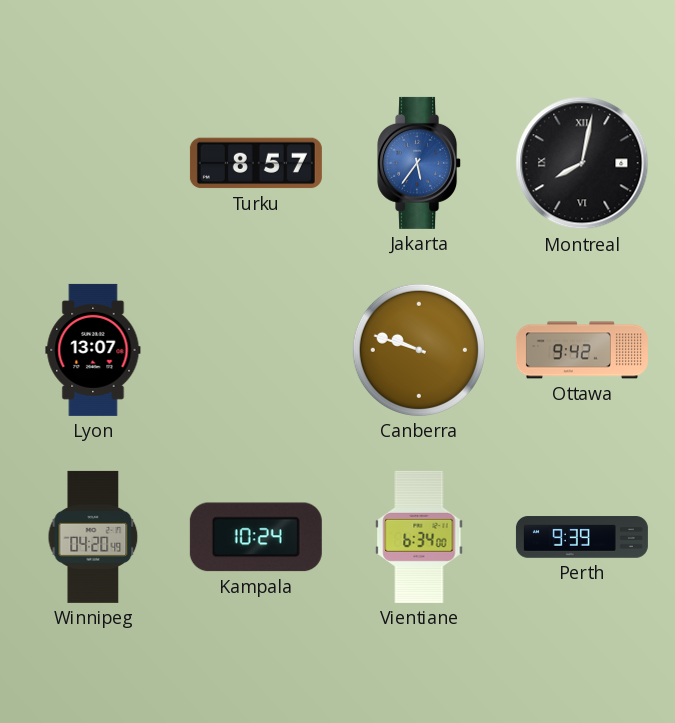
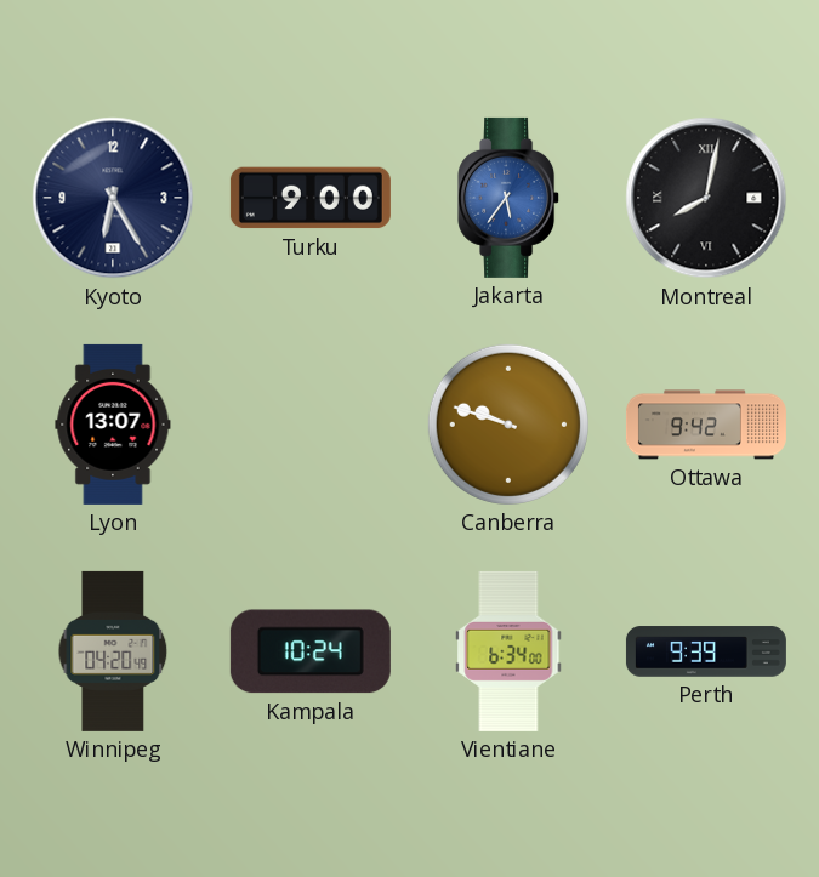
Kyoto: none -> 6:25 (113, 198)
Turku: 8:57 -> 9:00 (311, 198)
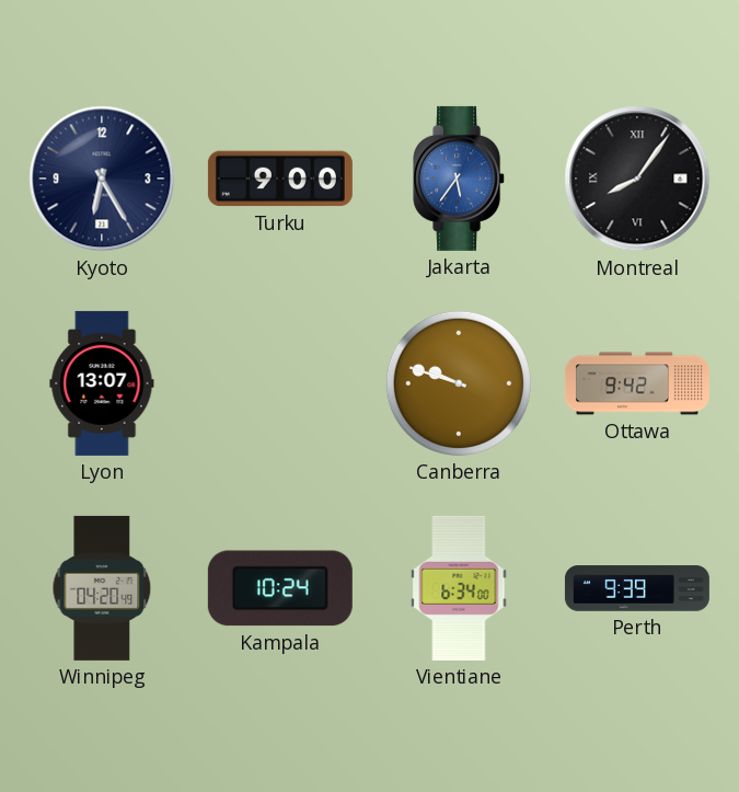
Montreal: 8:02 -> 8:06 (637, 179)
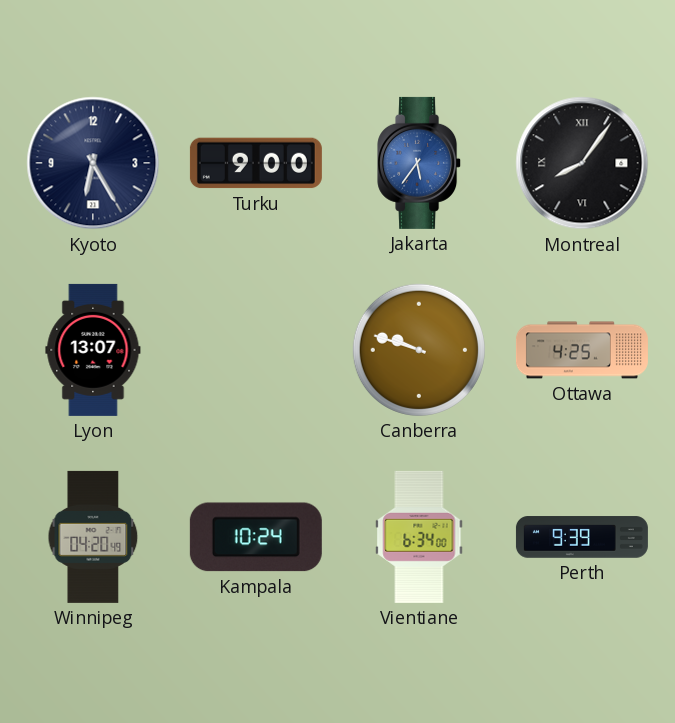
Ottawa: 9:42 -> 4:25 (582, 350)
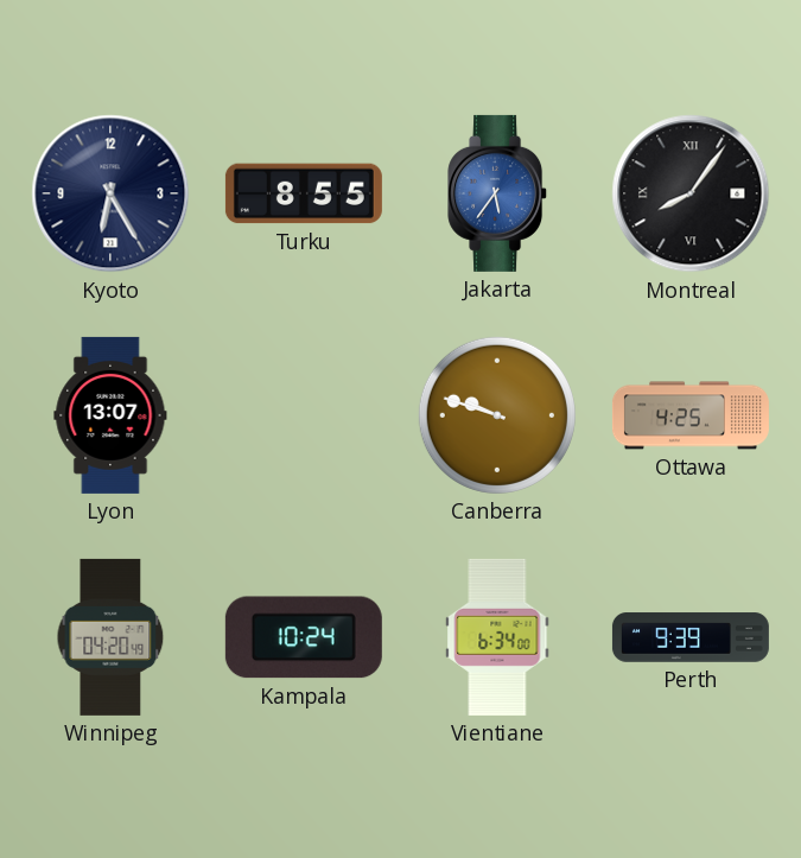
Turku: 9:00 -> 8:55 (304, 193)
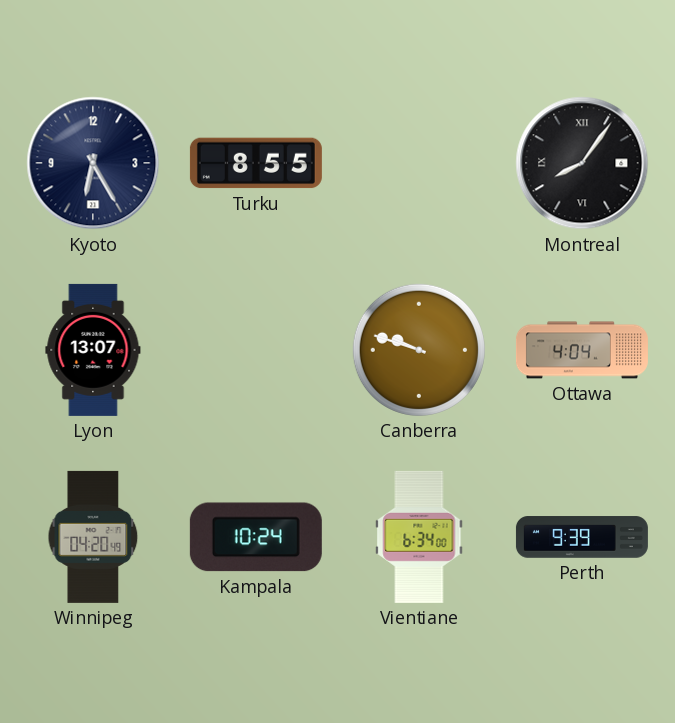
Jakarta: 5:36 -> none (498, 193)
Ottawa: 4:25 -> 4:04 (582, 350)
